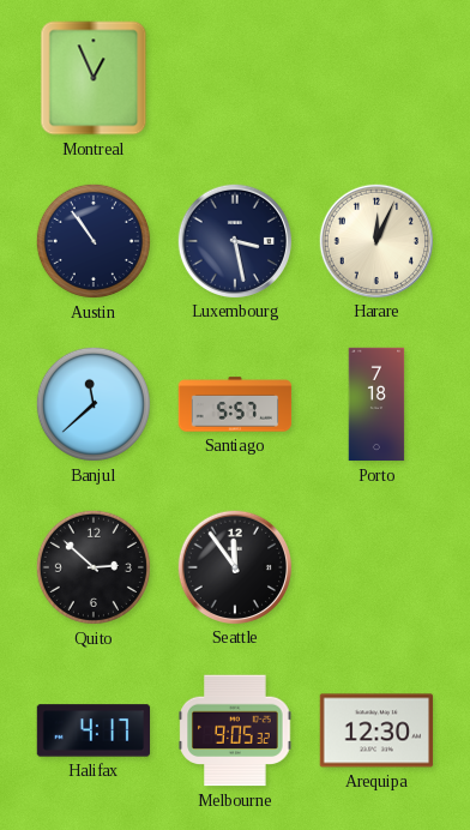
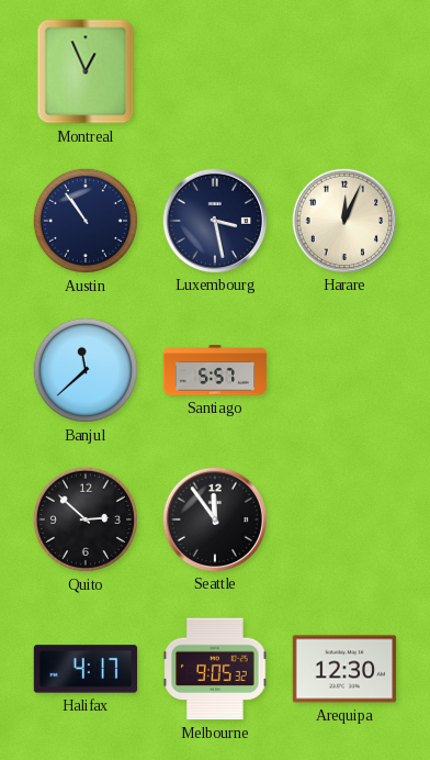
Porto: 7:18 -> none (376, 404)
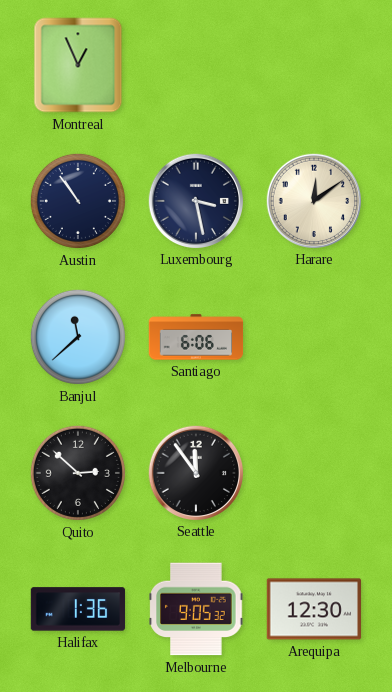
Harare: 12:04 -> 12:09 (313, 200)
Santiago: 5:57 -> 6:06 (196, 337)
Halifax: 4:17 -> 1:36 (78, 609)
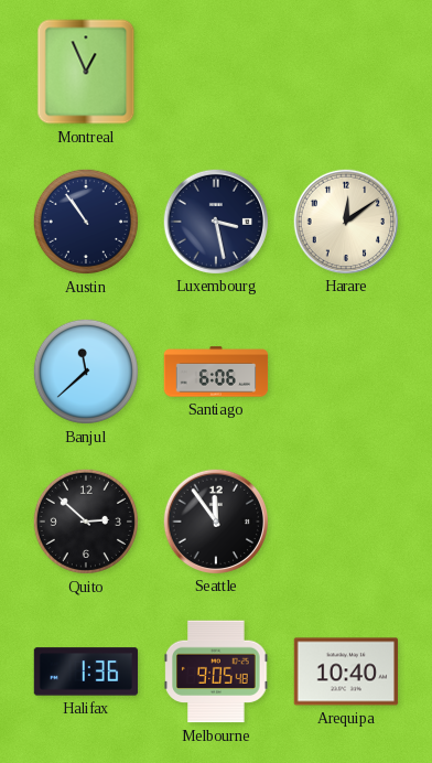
Melbourne: 9:05:32 -> 9:05:48 (216, 671)
Arequipa: 12:30 -> 10:40 (346, 671)
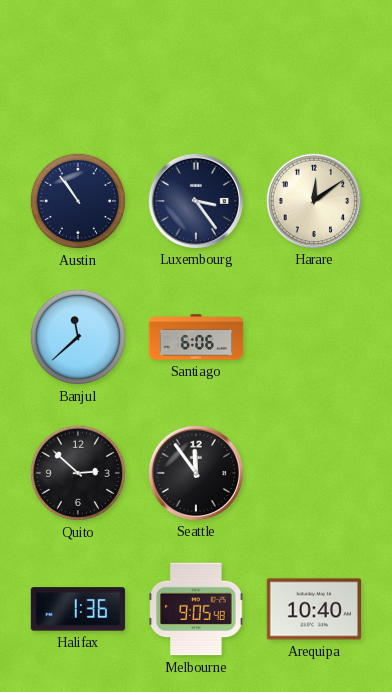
Montreal: 12:56 -> none (86, 72)
Luxembourg: 3:28 -> 3:24 (195, 200)
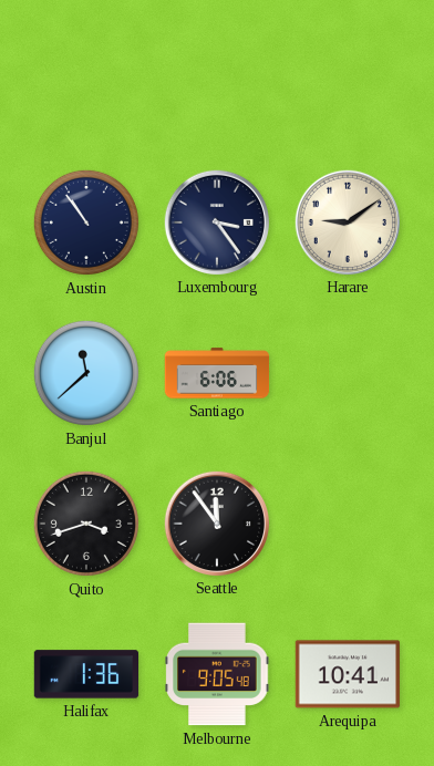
Harare: 12:09 -> 9:09 (347, 221)
Quito: 2:52 -> 3:42 (86, 524)
Arequipa: 10:40 -> 10:41 (348, 674)
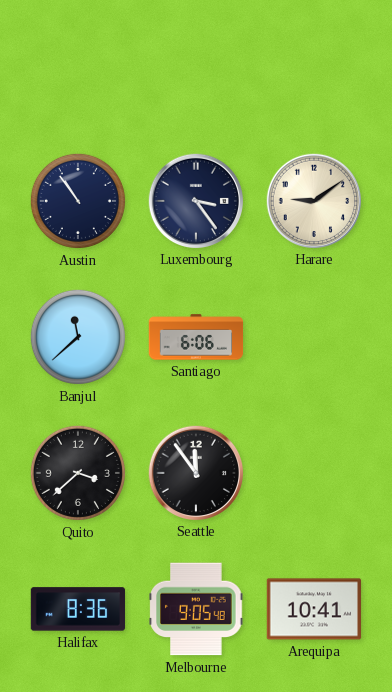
Quito: 3:42 -> 3:38 (78, 473)
Halifax: 1:36 -> 8:36 (78, 609)
